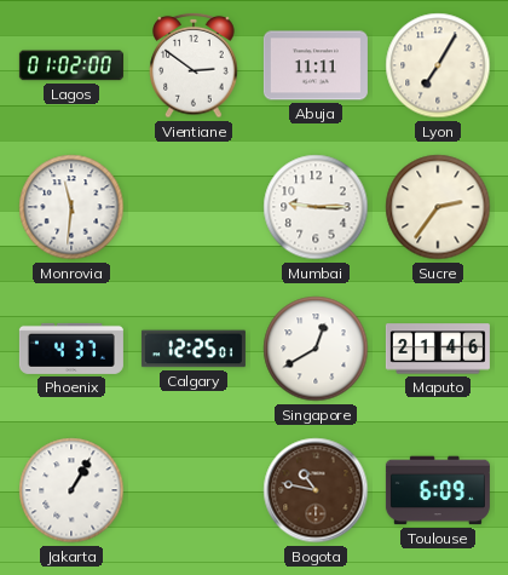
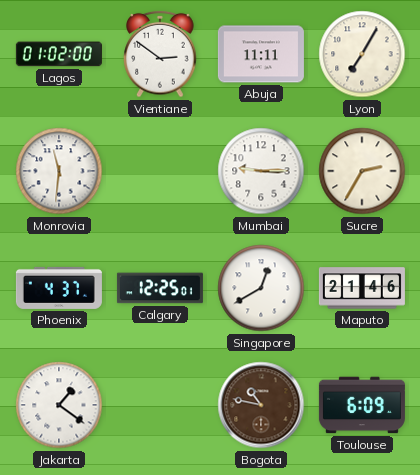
Sucre: 2:36 -> 2:35 (362, 171)
Jakarta: 1:05 -> 1:21 (59, 405)
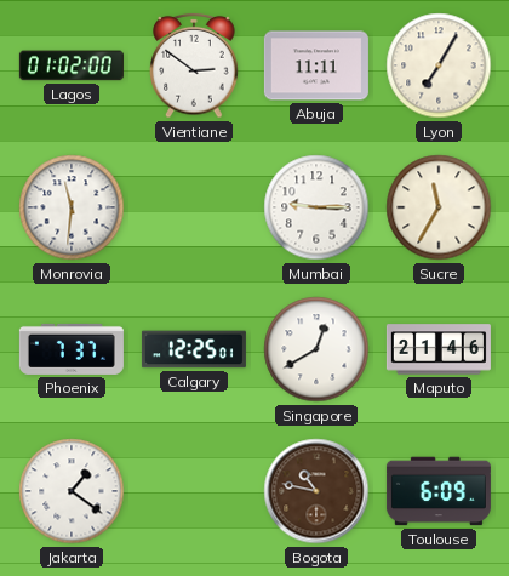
Sucre: 2:35 -> 11:35 (439, 207)
Phoenix: 4:37 -> 7:37 (72, 349)
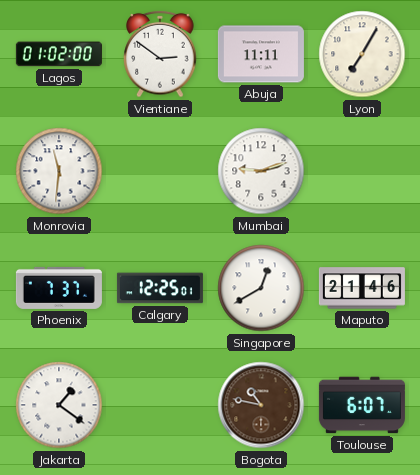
Mumbai: 9:15 -> 9:12 (261, 171)
Sucre: 11:35 -> none (439, 207)
Toulouse: 6:09 -> 6:07 (362, 405)
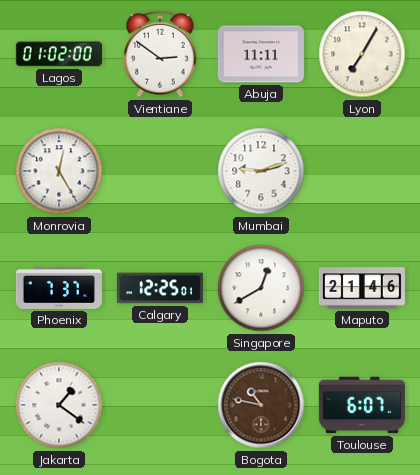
Monrovia: 11:31 -> 12:25 (59, 171)
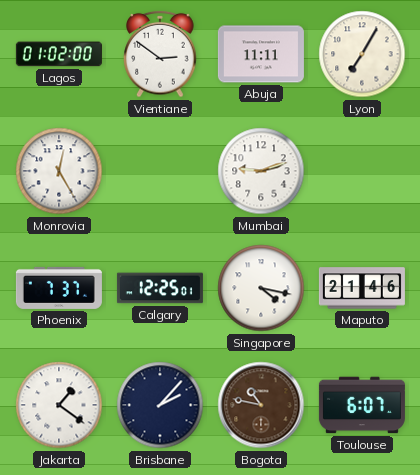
Singapore: 12:40 -> 4:17 (261, 288)
Brisbane: none -> 2:07 (160, 405)
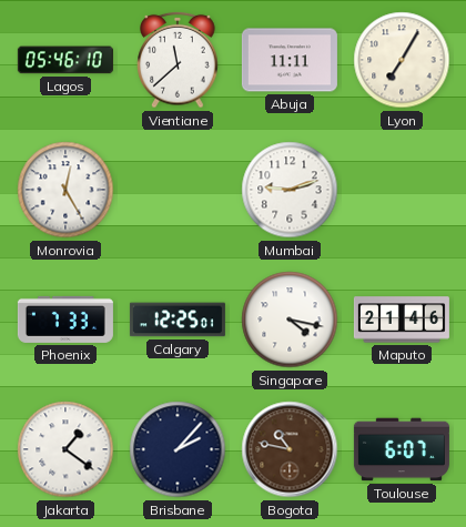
Lagos: 01:02 -> 05:46 (65, 60)
Vientiane: 2:51 -> 11:38 (178, 60)
Phoenix: 7:37 -> 7:33 (65, 320)
